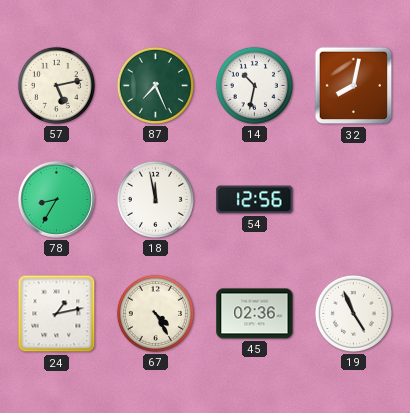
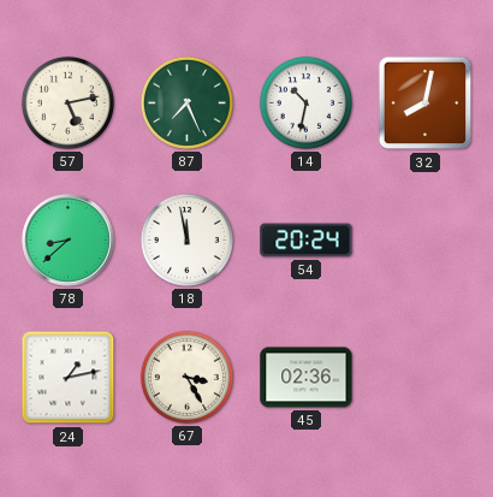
78: 8:35 -> 8:38 (69, 241)
54: 12:56 -> 20:24 (307, 241)
67: 4:25 -> 3:25 (186, 377)
19: 4:56 -> none (353, 313)
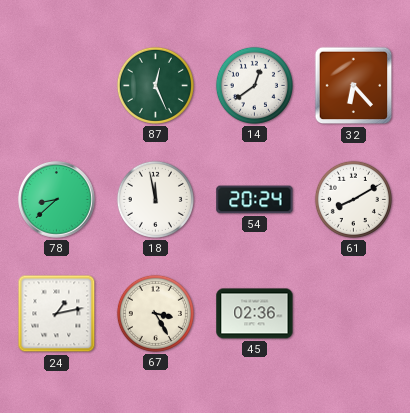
57: 5:13 -> none (67, 102)
87: 7:26 -> 12:26 (155, 85)
14: 10:32 -> 12:39 (254, 85)
32: 8:02 -> 6:23 (354, 86)
61: none -> 8:10 (353, 199)
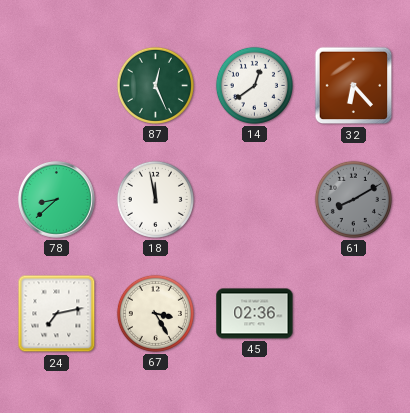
54: 20:24 -> none (255, 200)
61 dial: white -> grey (353, 199)
24: 1:13 -> 7:13 (57, 314)
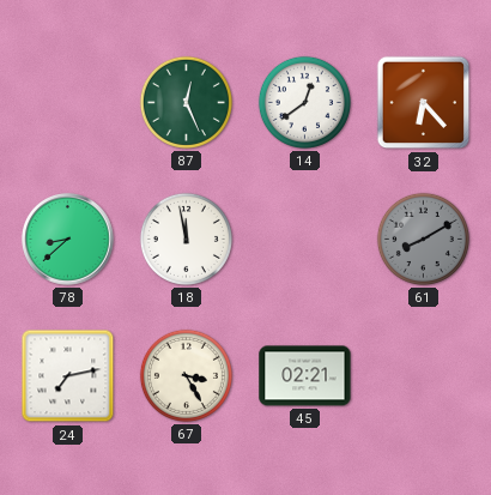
45: 02:36 -> 02:21 (305, 376)
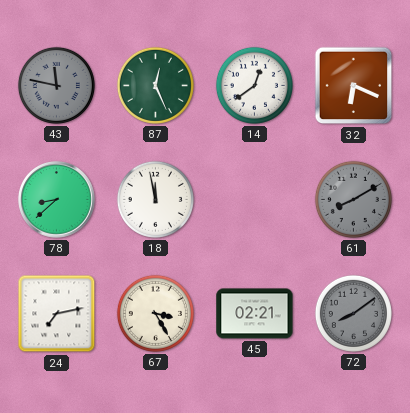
43: none -> 11:47 (56, 85)
32: 6:23 -> 6:19 (354, 86)
72: none -> 8:09 (353, 313)
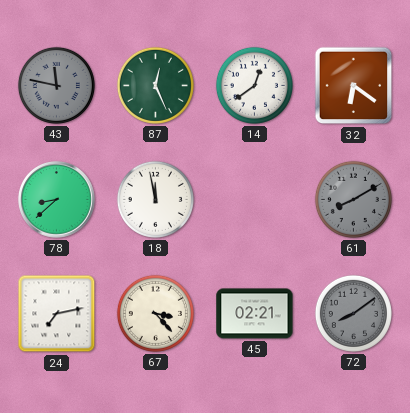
32: 6:19 -> 6:21 (354, 86)
67: 3:25 -> 3:23 (155, 313)
